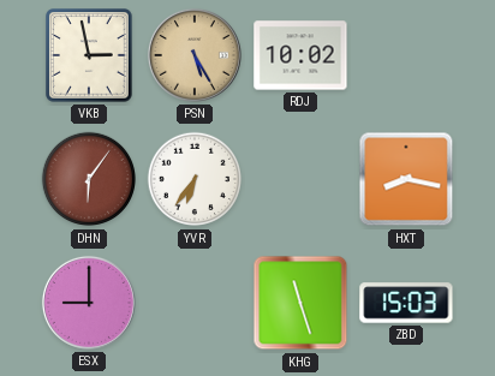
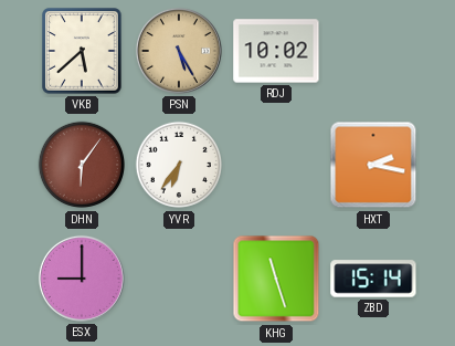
VKB: 2:58 -> 5:38 (82, 51)
HXT: 8:17 -> 2:17 (373, 165)
ZBD: 15:03 -> 15:14 (373, 279)
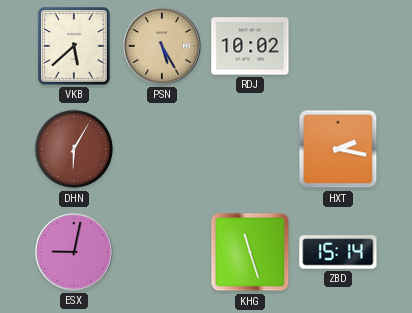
DHN: 6:06 -> 6:05 (74, 149)
YVR: 6:36 -> none (179, 165)
ESX: 9:00 -> 9:02 (74, 252)
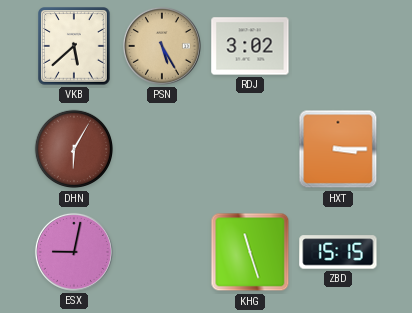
RDJ: 10:02 -> 3:02 (250, 46)
HXT: 2:17 -> 3:15 (338, 149)
ZBD: 15:14 -> 15:15 (338, 252)
